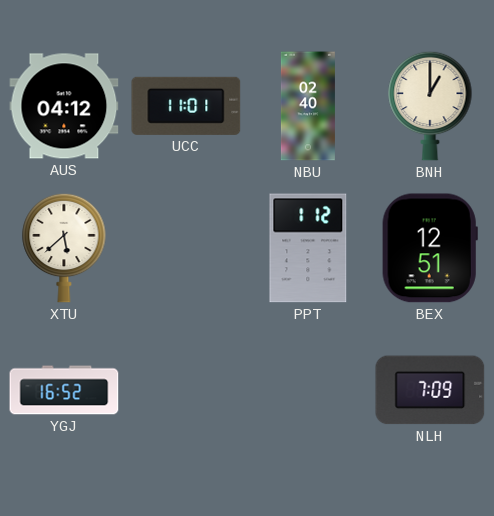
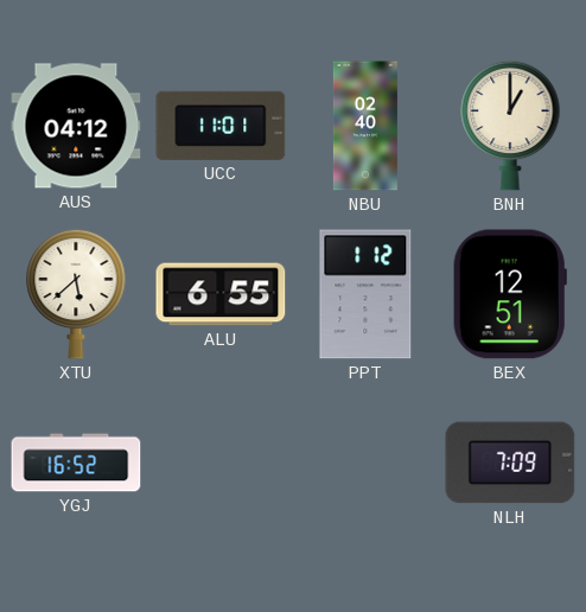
ALU: none -> 6:55 (221, 294)
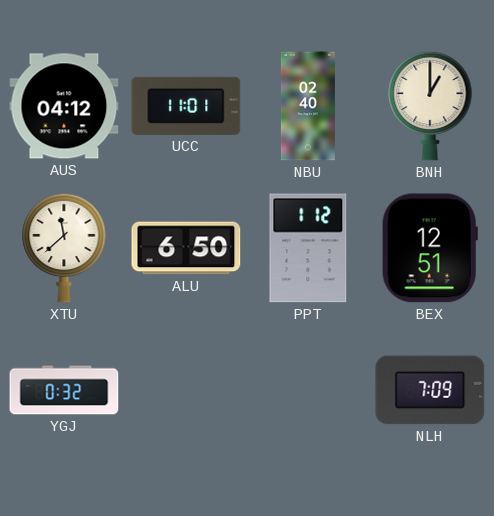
XTU: 5:38 -> 11:38 (64, 248)
ALU: 6:55 -> 6:50 (186, 248)
YGJ: 16:52 -> 0:32 (64, 390)
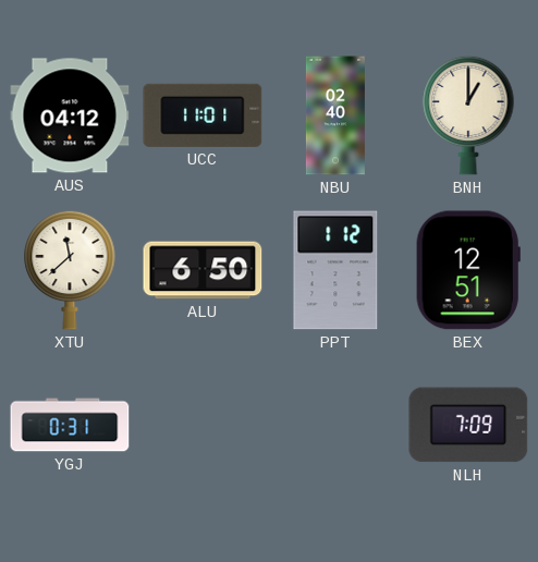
YGJ: 0:32 -> 0:31 (70, 425)
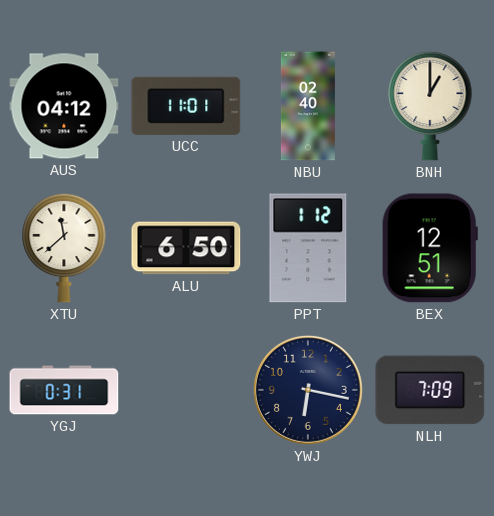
YWJ: none -> 6:17 (308, 390)
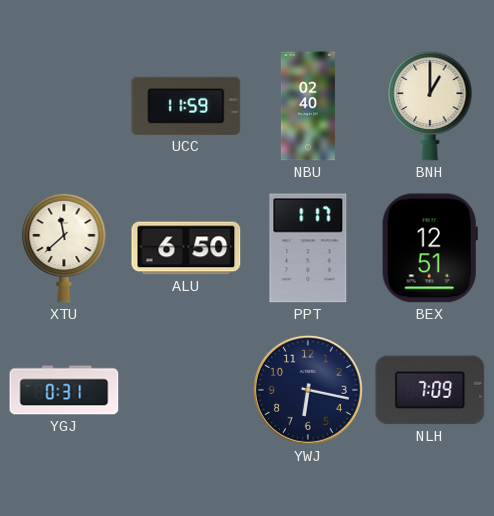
AUS: 04:12 -> none (64, 106)
UCC: 11:01 -> 11:59 (186, 106)
PPT: 1:12 -> 1:17 (308, 248)
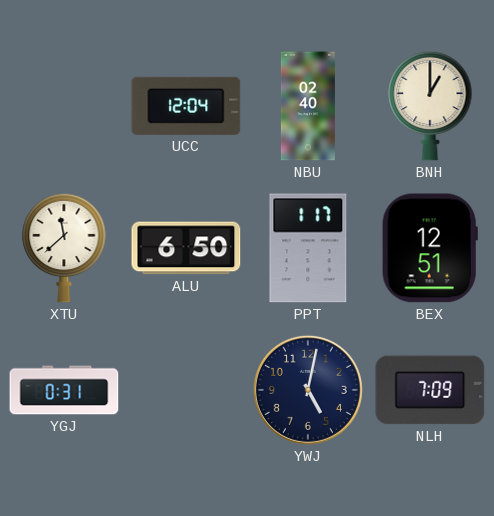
UCC: 11:59 -> 12:04 (186, 106)
YWJ: 6:17 -> 5:02 (308, 390)
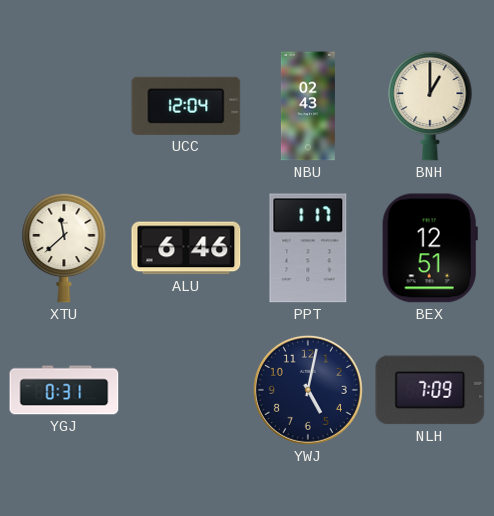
NBU: 02:40 -> 02:43 (308, 106)
ALU: 6:50 -> 6:46 (186, 248)
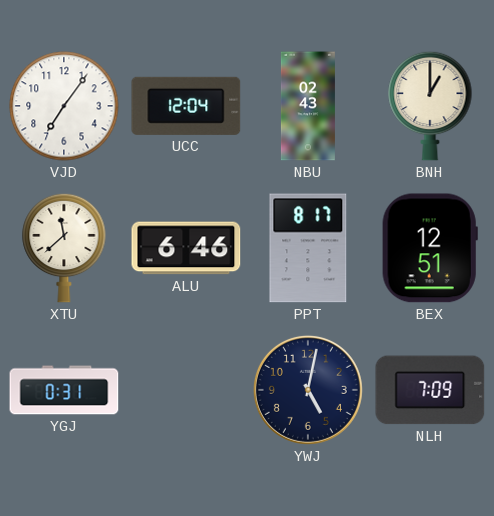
VJD: none -> 7:06 (64, 106)
PPT: 1:17 -> 8:17 (308, 248)
